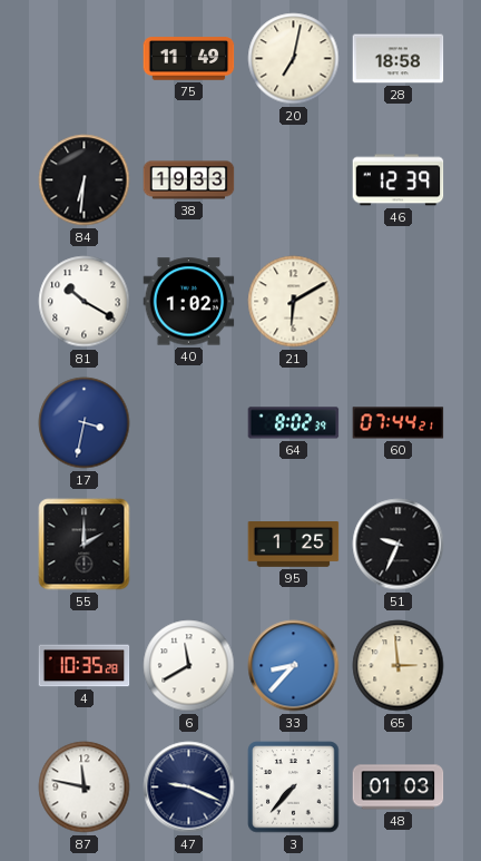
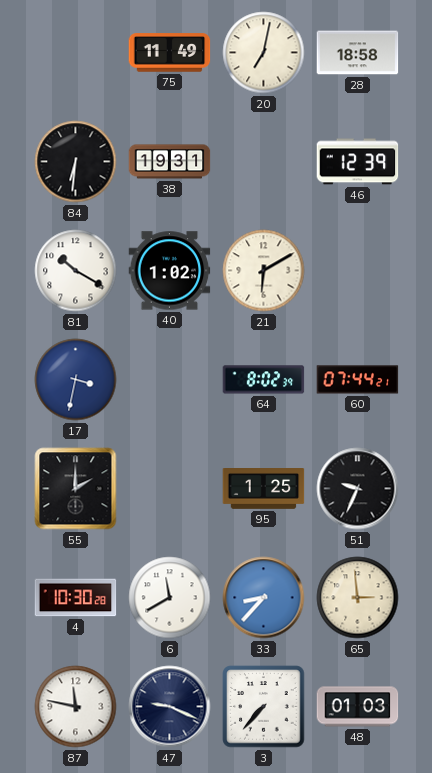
38: 19:33 -> 19:31 (170, 162)
4: 10:35 -> 10:30 (76, 598)
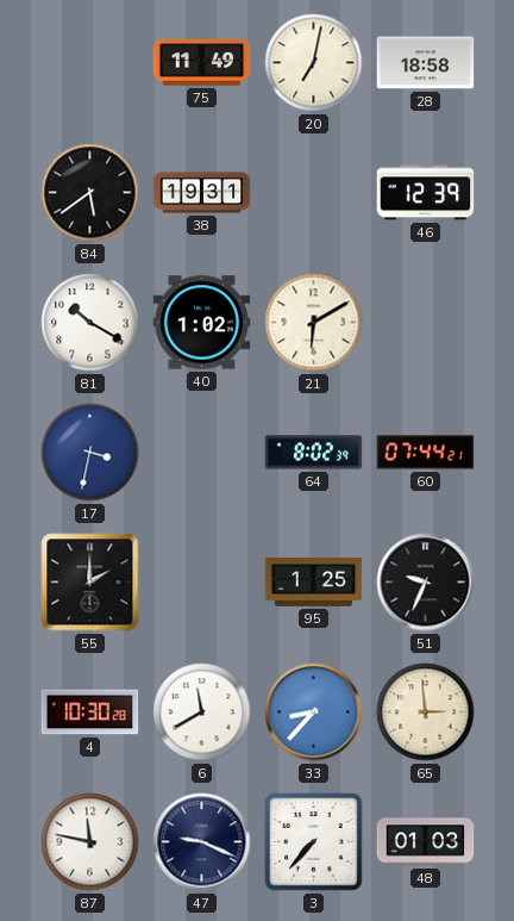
84: 6:31 -> 5:39 (90, 193)
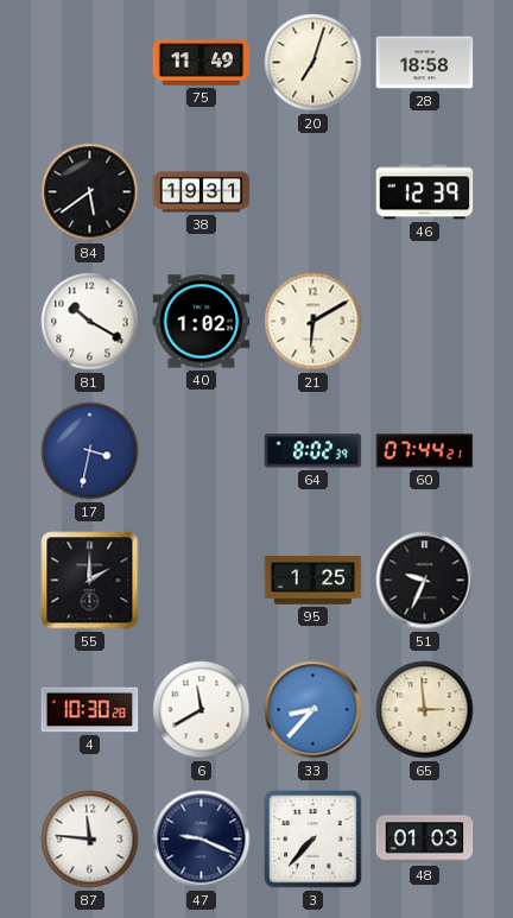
20: 7:02 -> 7:03 (313, 63)
87: 11:47 -> 11:46 (90, 840)
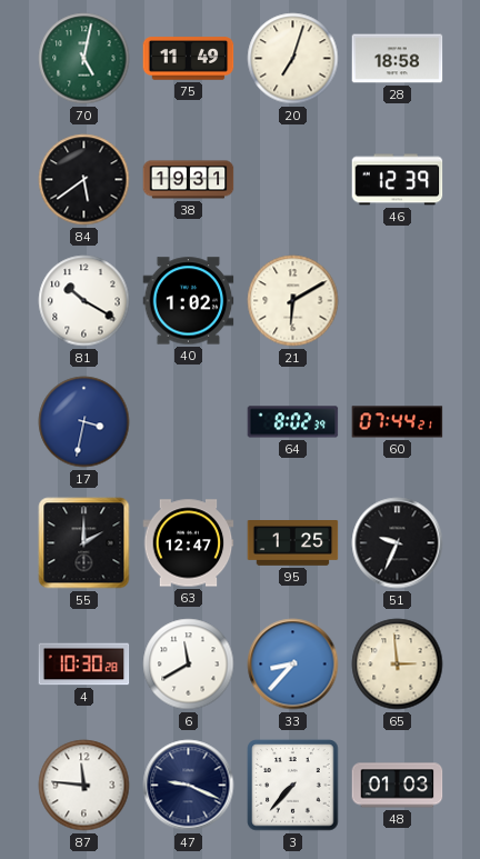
70: none -> 5:02 (84, 59)
63: none -> 12:47 (189, 543)
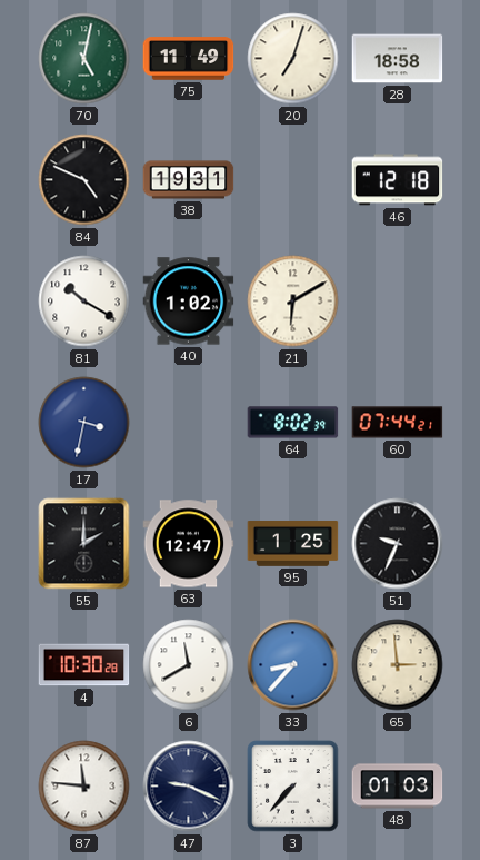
84: 5:39 -> 4:49 (84, 180)
46: 12:39 -> 12:18 (398, 180)
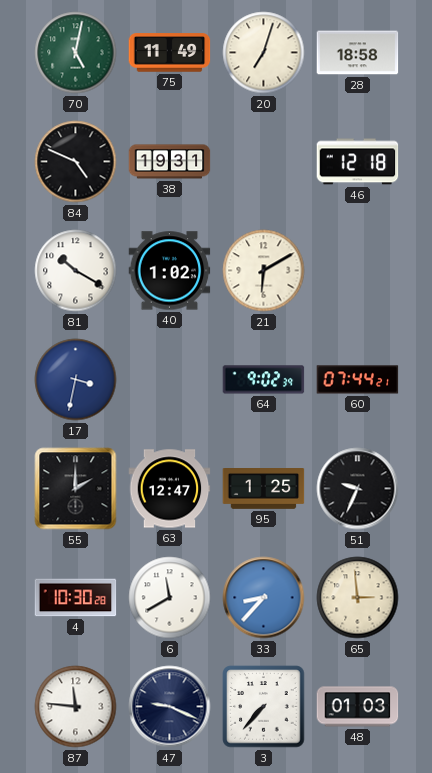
64: 8:02 -> 9:02 (264, 380)
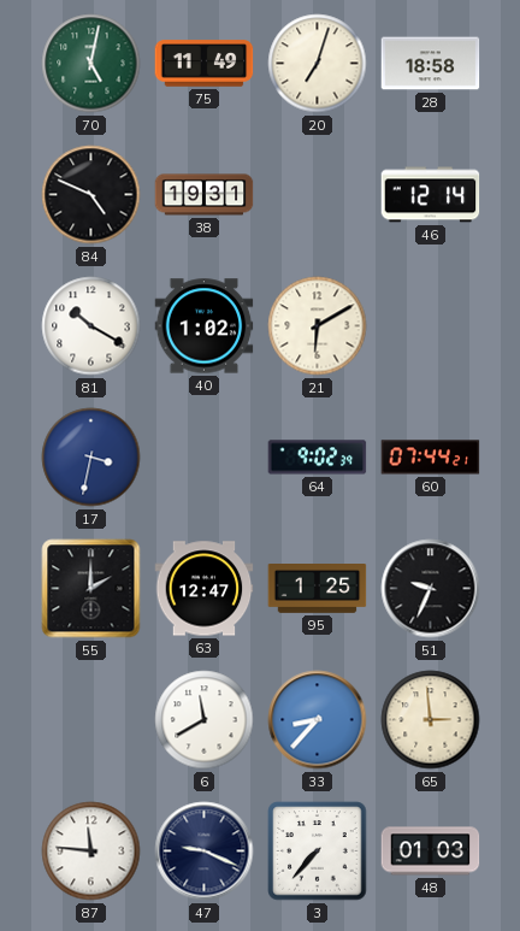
46: 12:18 -> 12:14 (431, 195)
4: 10:30 -> none (76, 598)
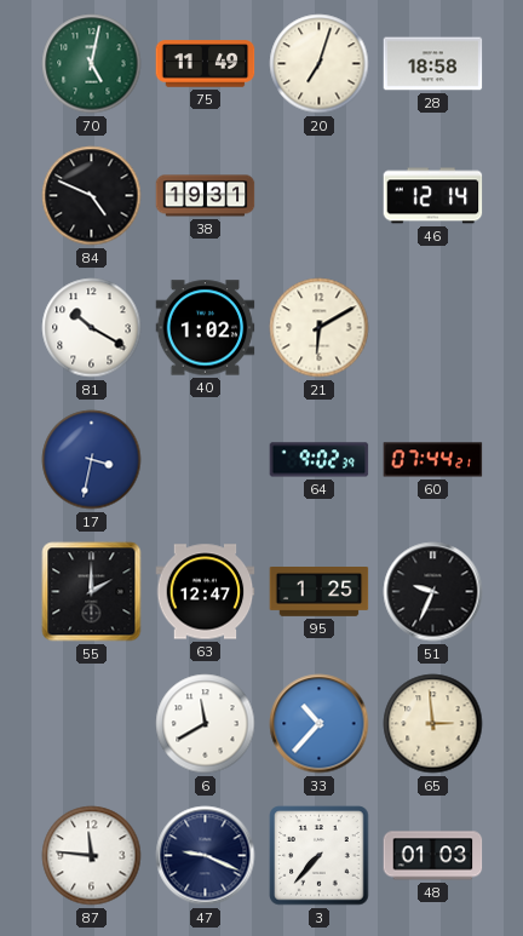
33: 8:37 -> 10:37 (320, 724)
